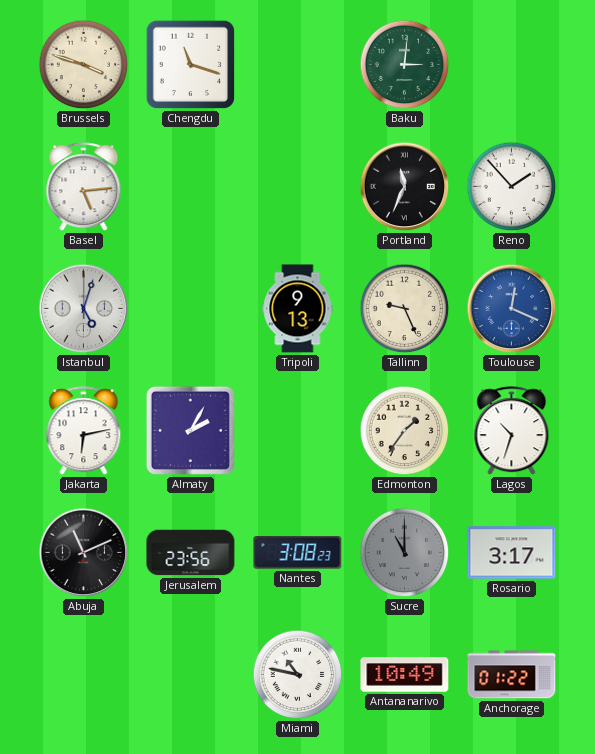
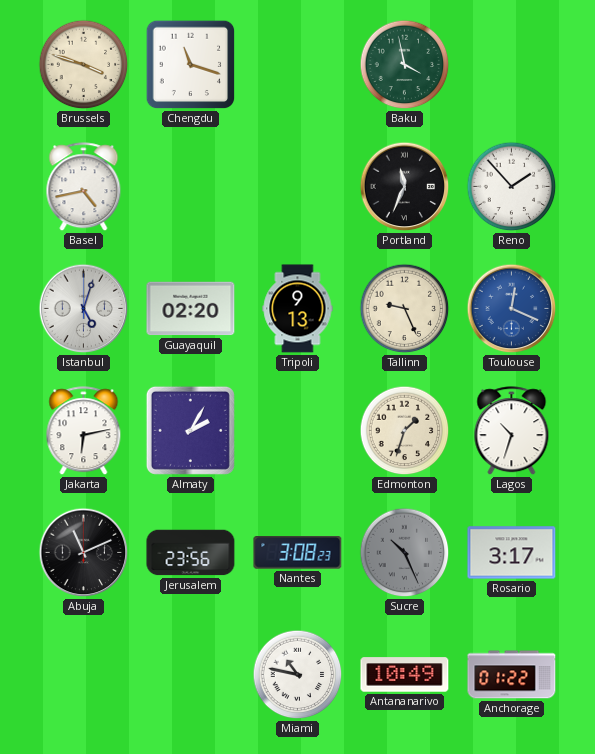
Baku: 3:01 -> 3:58 (405, 65)
Basel: 5:14 -> 4:43 (84, 187)
Guayaquil: none -> 02:20 (191, 309)
Edmonton: 1:36 -> 1:33 (405, 431)
Sucre: 11:00 -> 10:26 (405, 553)
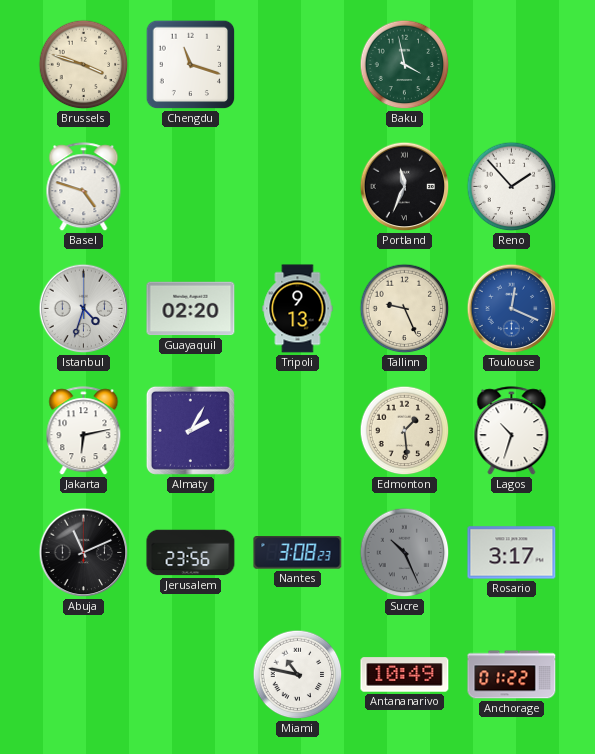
Basel: 4:43 -> 4:48 (84, 187)
Istanbul: 5:03 -> 4:33 (84, 309)
Edmonton: 1:33 -> 1:29 (405, 431)
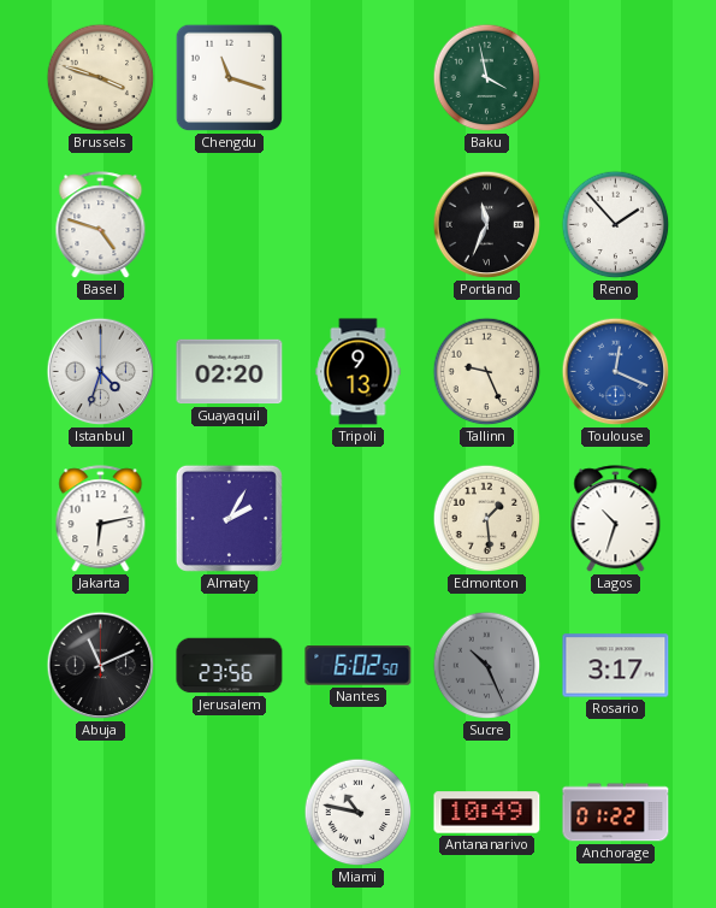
Nantes: 3:08 -> 6:02 (359, 666)
